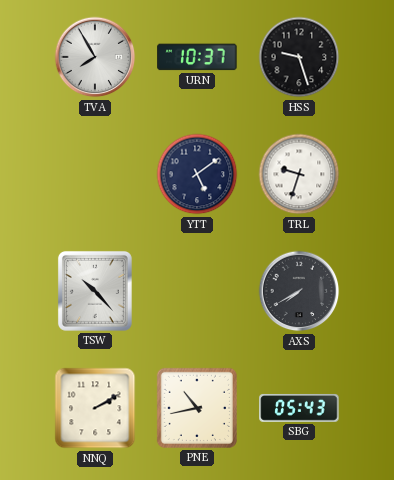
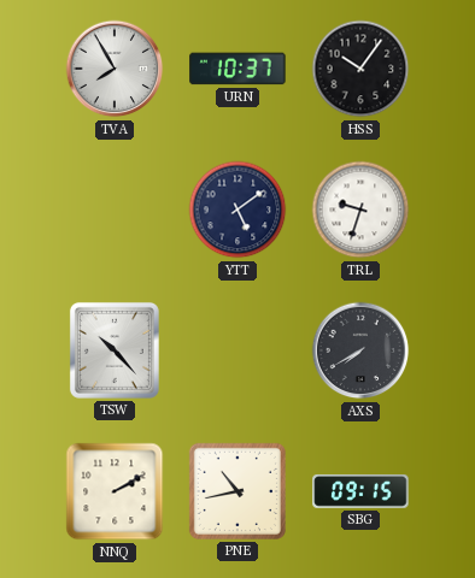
HSS: 9:27 -> 10:06 (360, 69)
SBG: 05:43 -> 09:15 (360, 491)
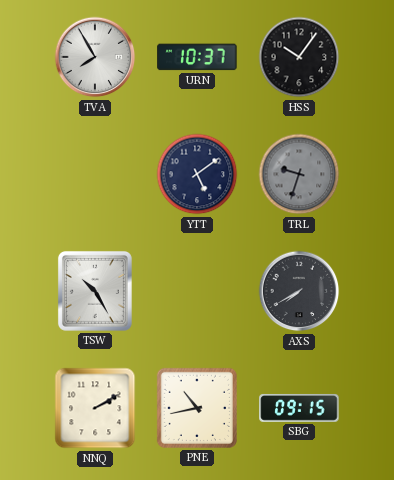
TRL dial: white -> grey (299, 174)
TSW: 10:23 -> 10:25 (95, 291)
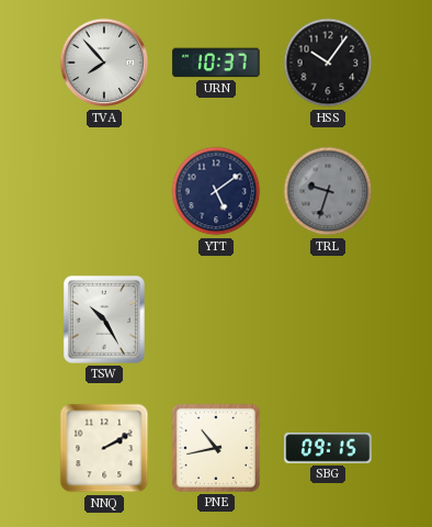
TVA: 7:55 -> 7:53 (104, 63)
AXS: 7:40 -> none (299, 291)
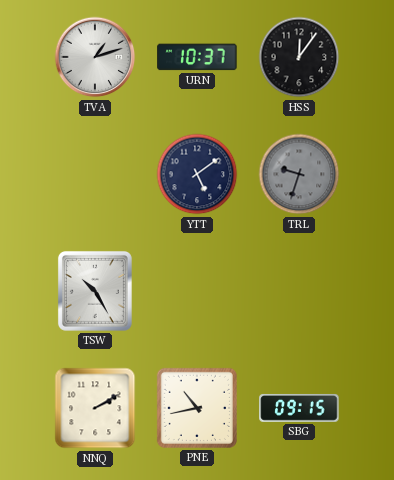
TVA: 7:53 -> 1:12 (95, 57)
HSS: 10:06 -> 12:06 (299, 57)
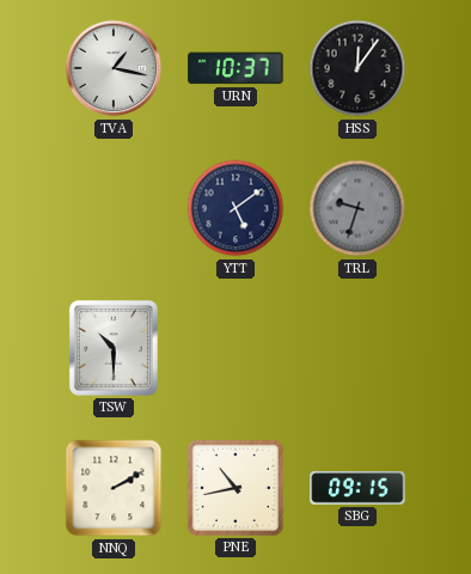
TVA: 1:12 -> 1:17 (114, 68)
TSW: 10:25 -> 10:30 (114, 348)
